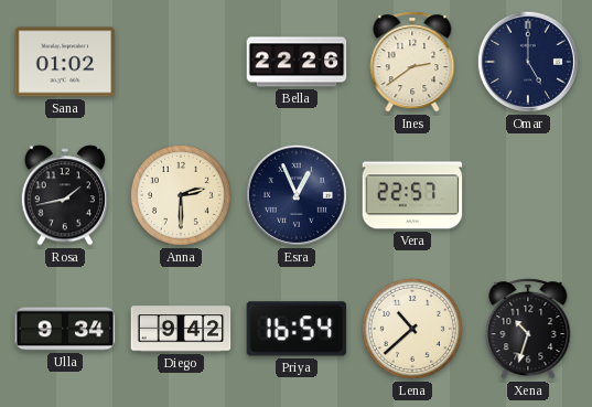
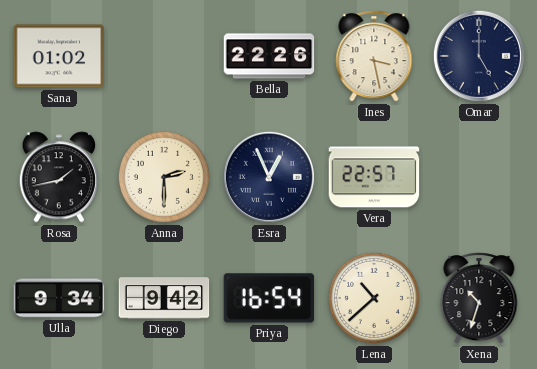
Ines: 2:39 -> 3:28 (374, 56)
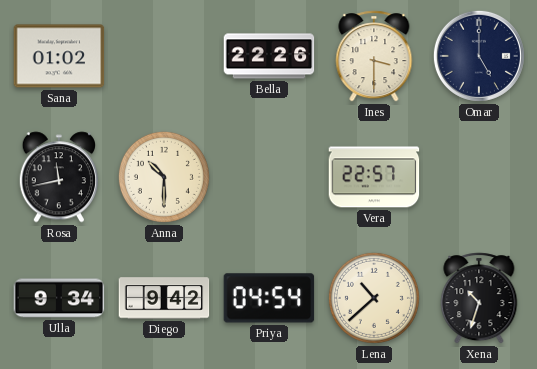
Ines: 3:28 -> 3:30 (374, 56)
Rosa: 1:43 -> 11:43 (58, 177)
Anna: 2:30 -> 10:30 (164, 177)
Esra: 12:56 -> none (269, 177)
Priya: 16:54 -> 04:54 (269, 298)
